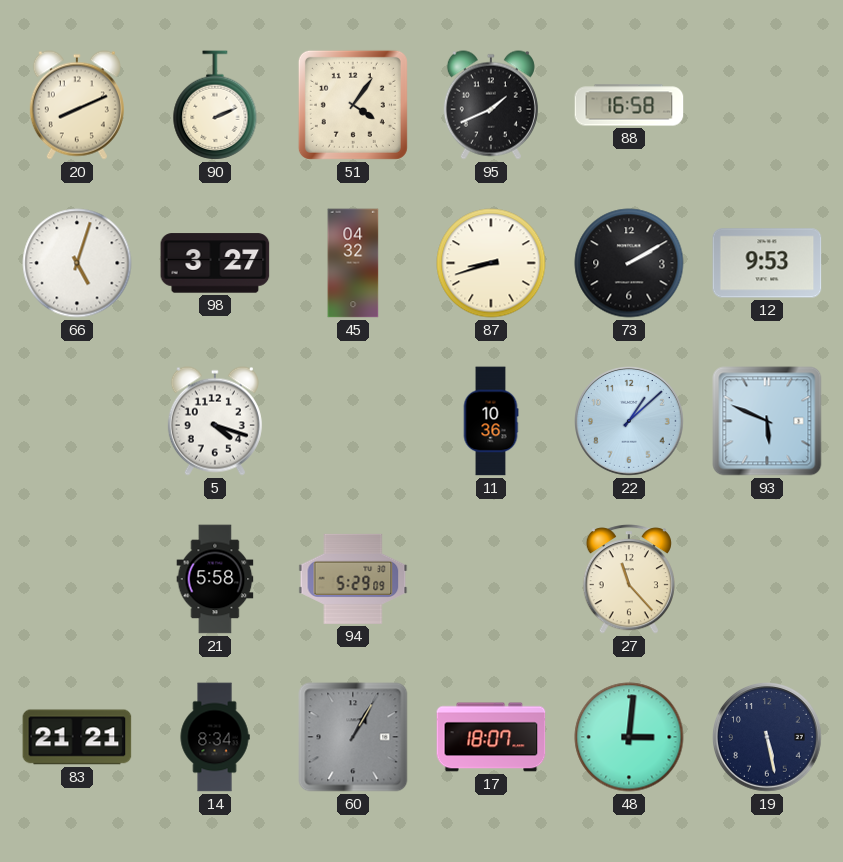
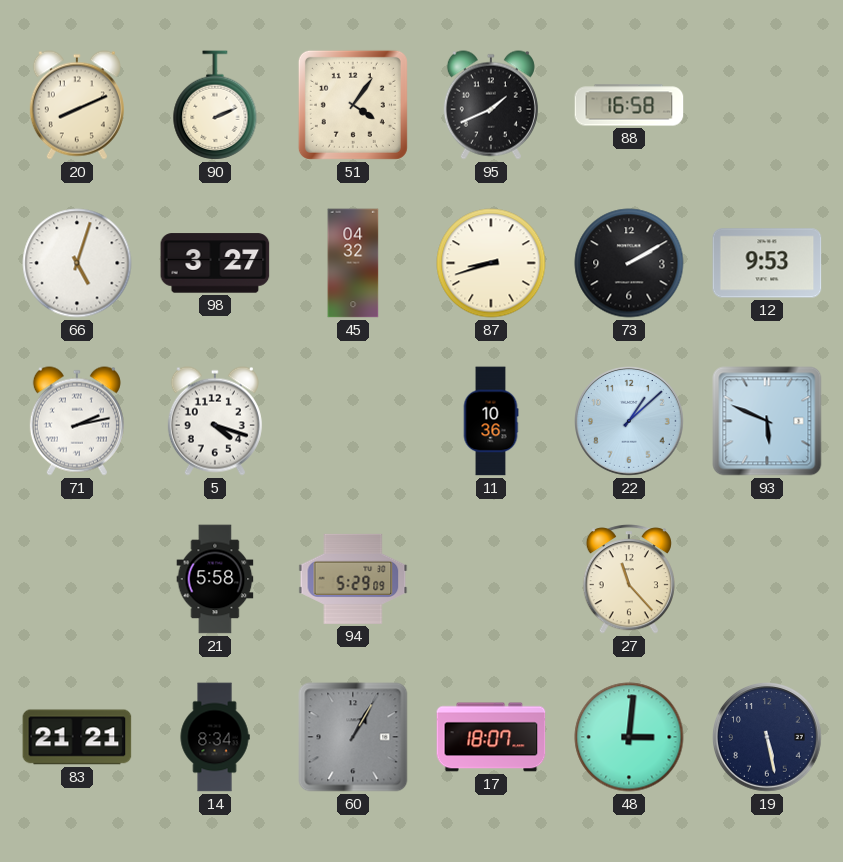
71: none -> 2:13 (77, 421)
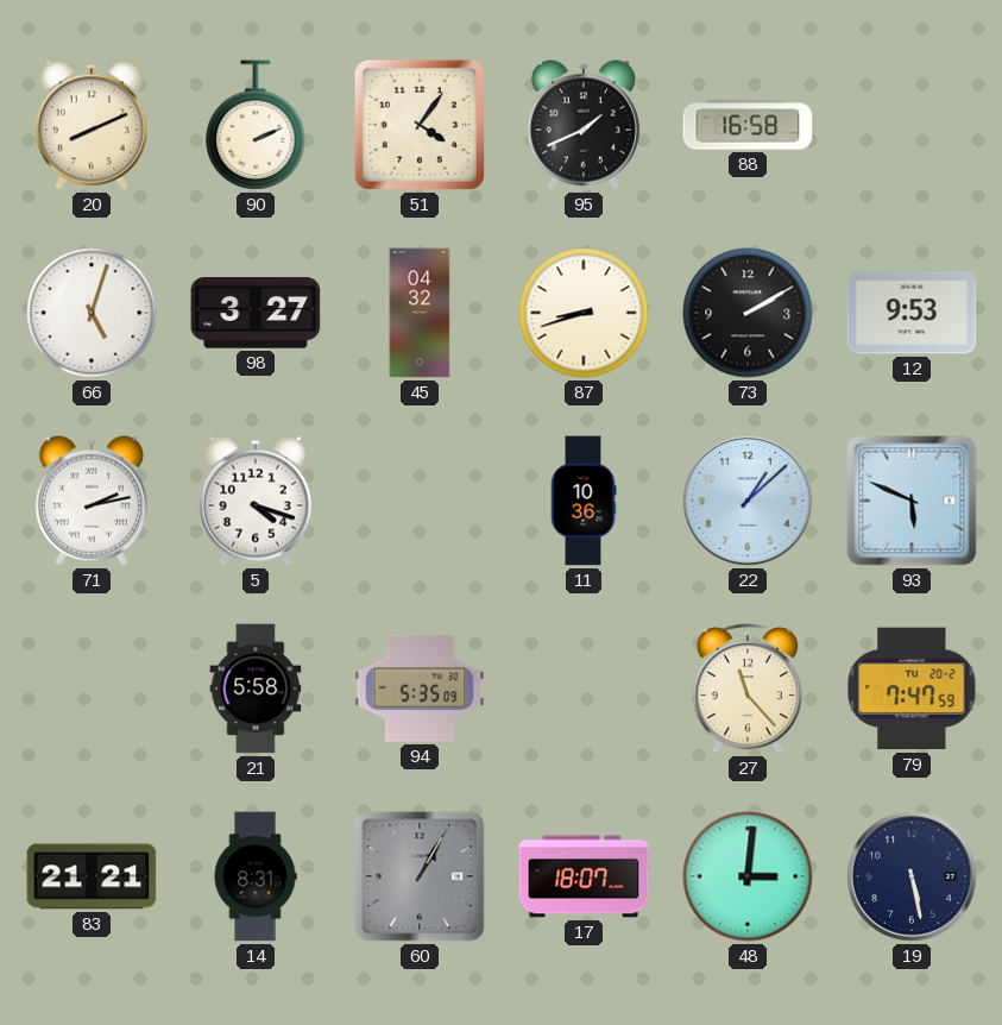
94: 5:29 -> 5:35 (420, 688)
79: none -> 7:47 (912, 688)
14: 8:34 -> 8:31 (256, 876)
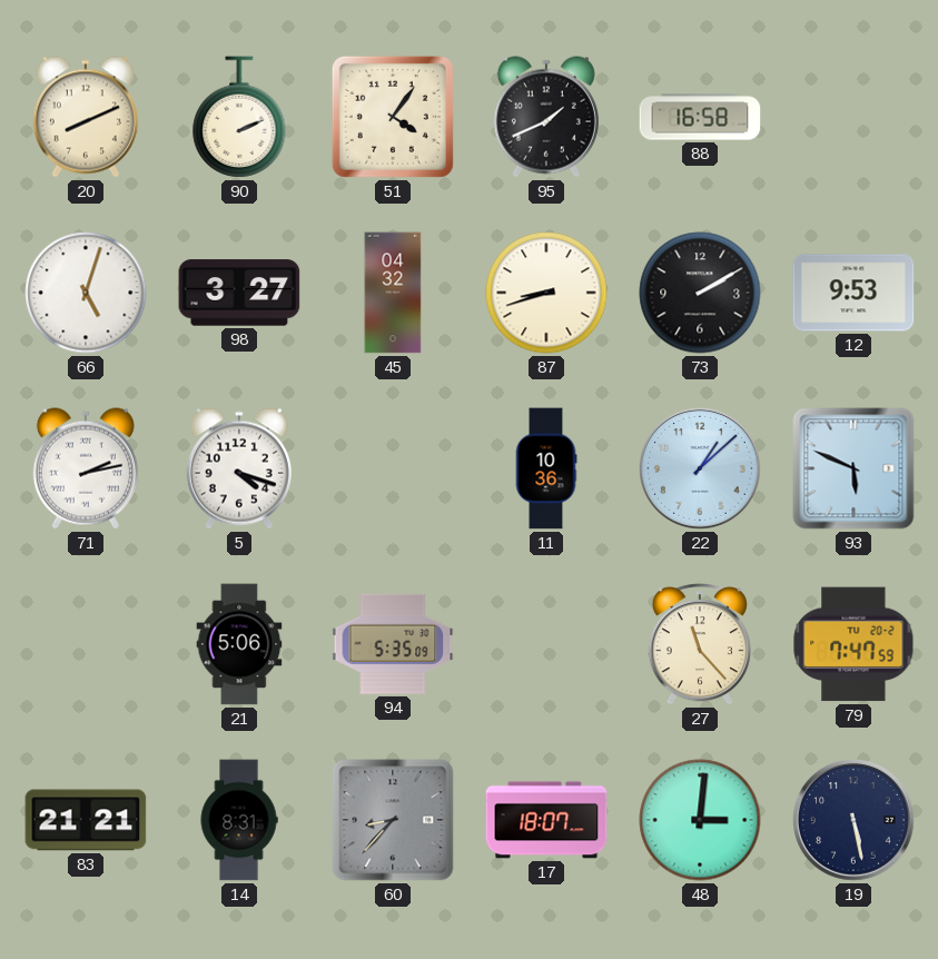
21: 5:58 -> 5:06 (239, 644)
60: 1:05 -> 8:37 (393, 820)
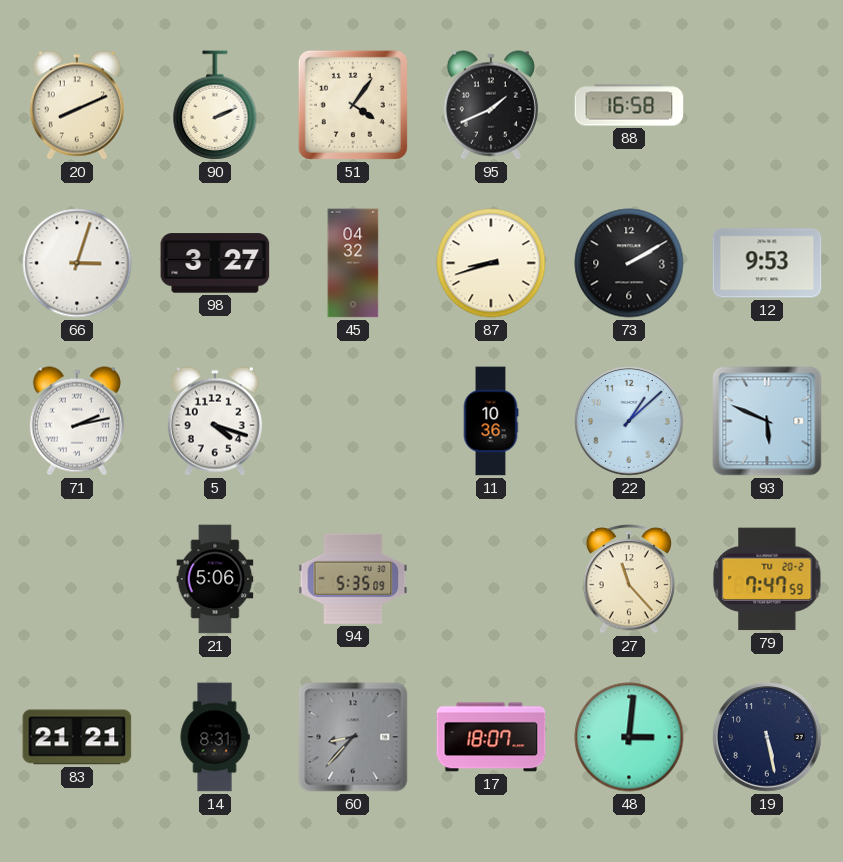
66: 5:03 -> 3:03 (77, 263)
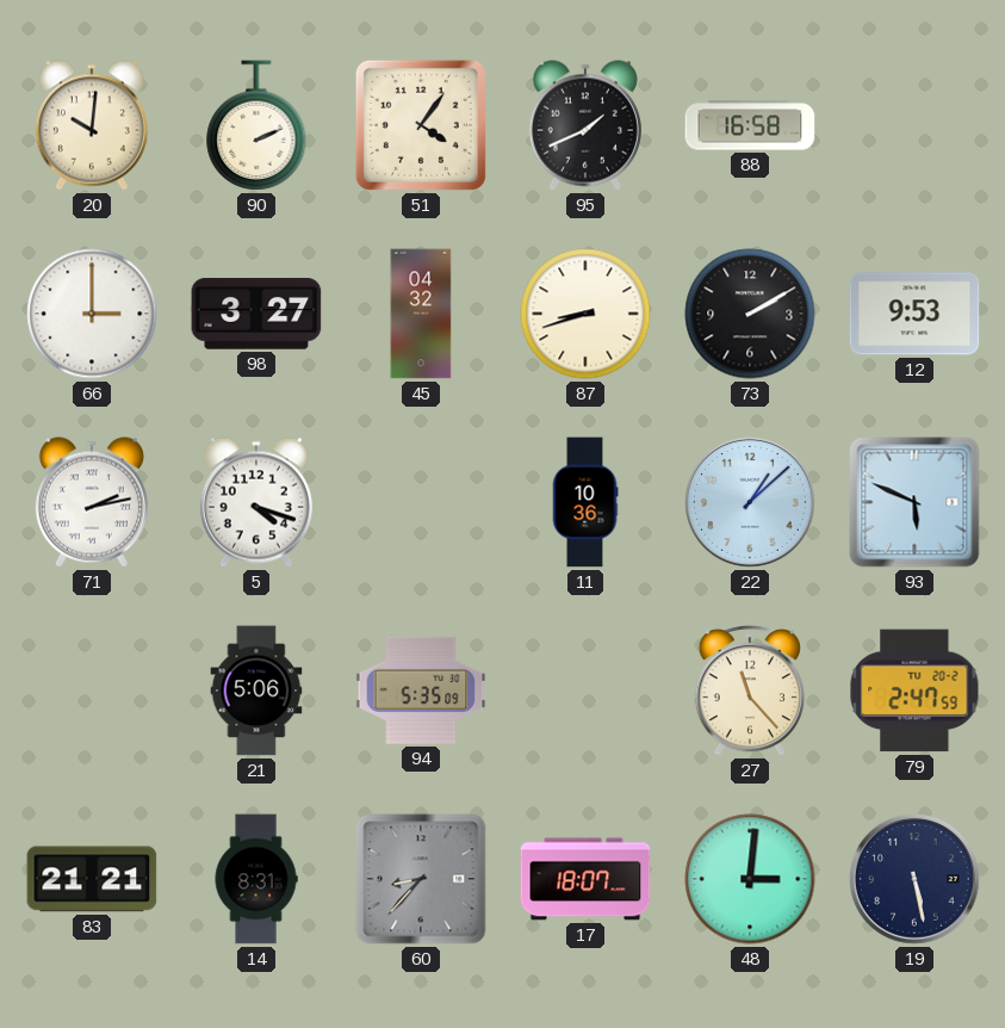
20: 8:11 -> 10:01 (92, 125)
66: 3:03 -> 3:00 (92, 314)
79: 7:47 -> 2:47 (914, 691)
